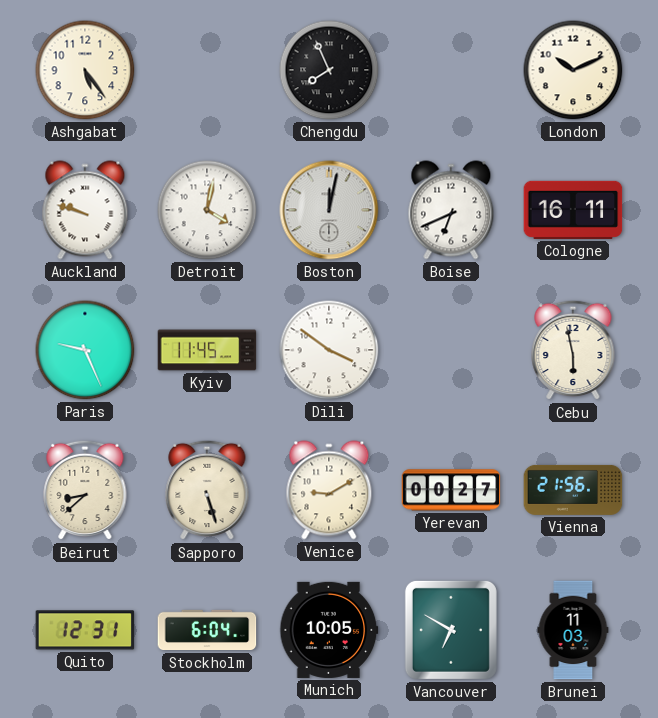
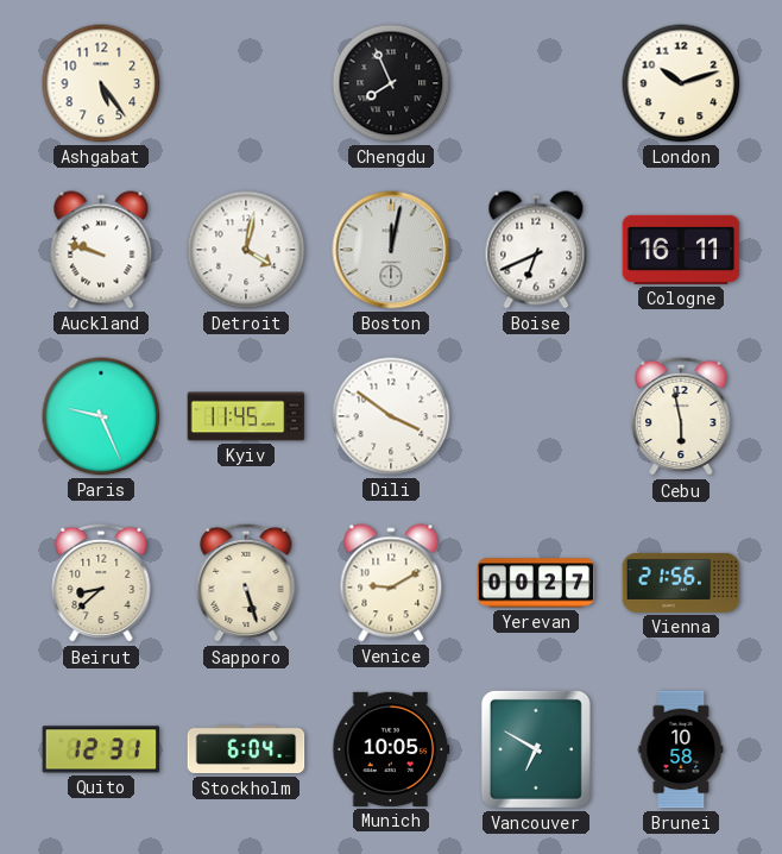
London: 10:11 -> 10:12 (681, 83)
Brunei: 11:03 -> 10:58 (681, 749)
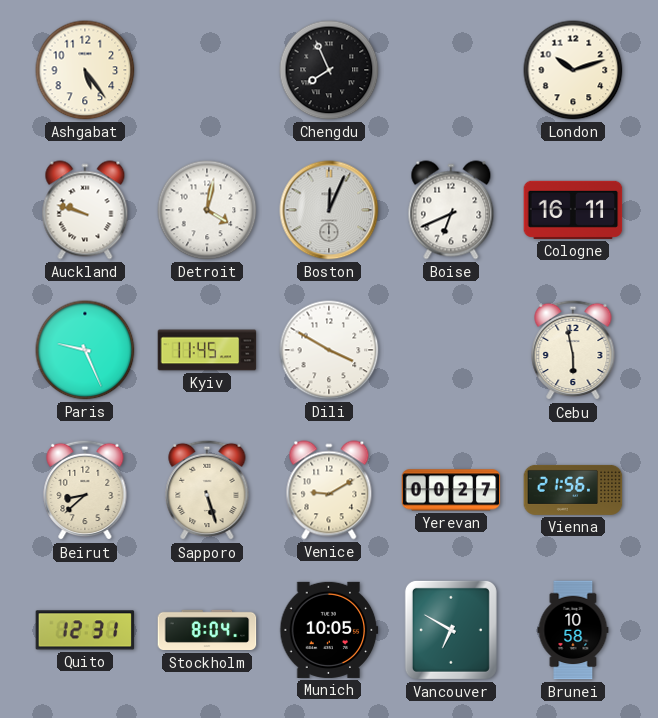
Boston: 12:02 -> 12:04 (329, 210)
Dili: 3:51 -> 3:50 (329, 350)
Stockholm: 6:04 -> 8:04 (207, 630)
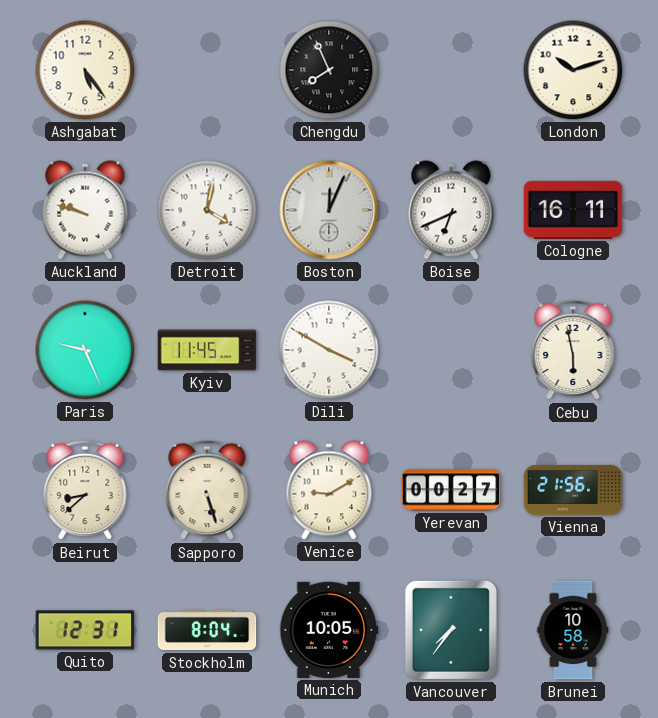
Vancouver: 6:50 -> 7:36 (451, 630)
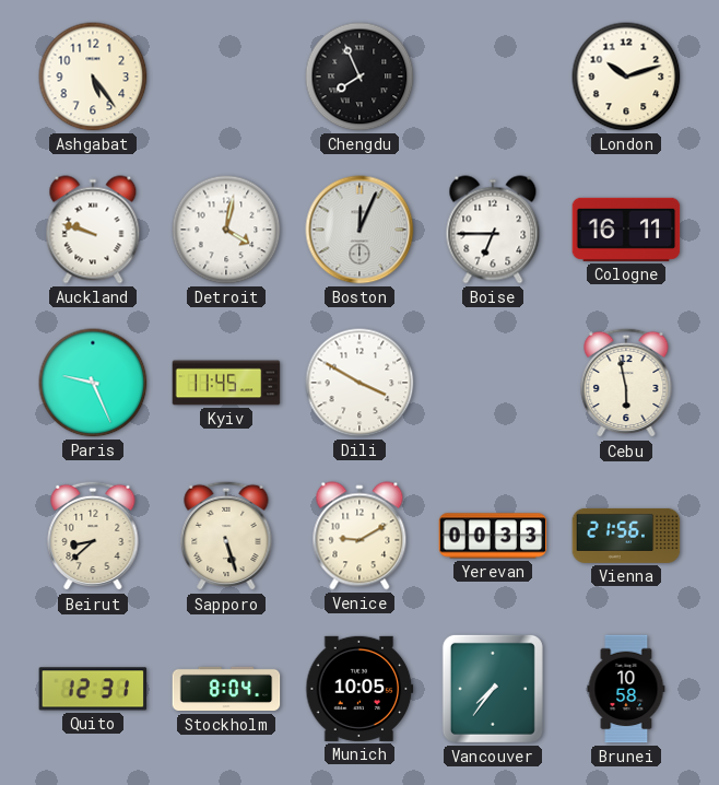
Boise: 6:41 -> 6:45 (493, 230)
Yerevan: 00:27 -> 00:33 (493, 536)
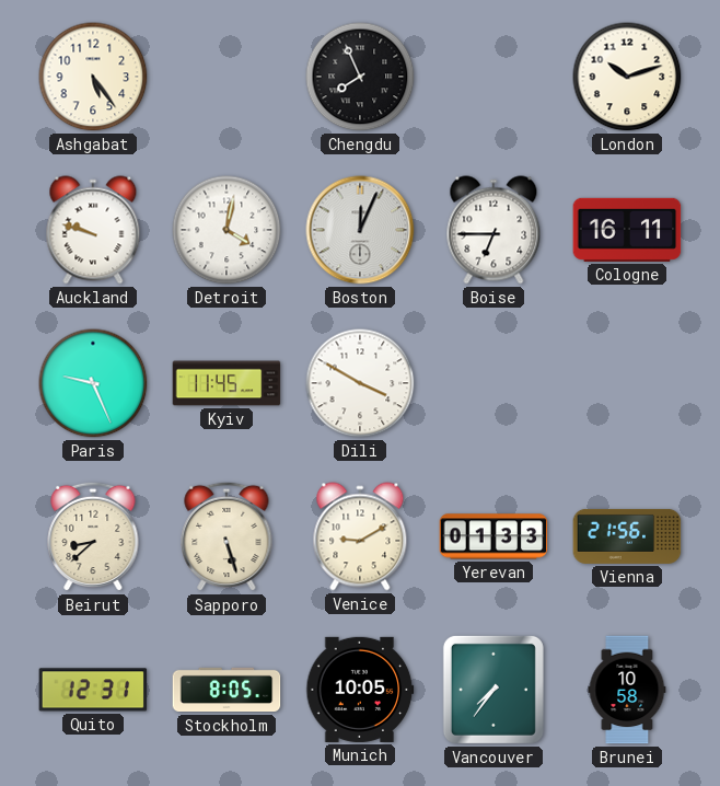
Cebu: 5:58 -> none (626, 383)
Yerevan: 00:33 -> 01:33 (493, 536)
Stockholm: 8:04 -> 8:05 (227, 690)
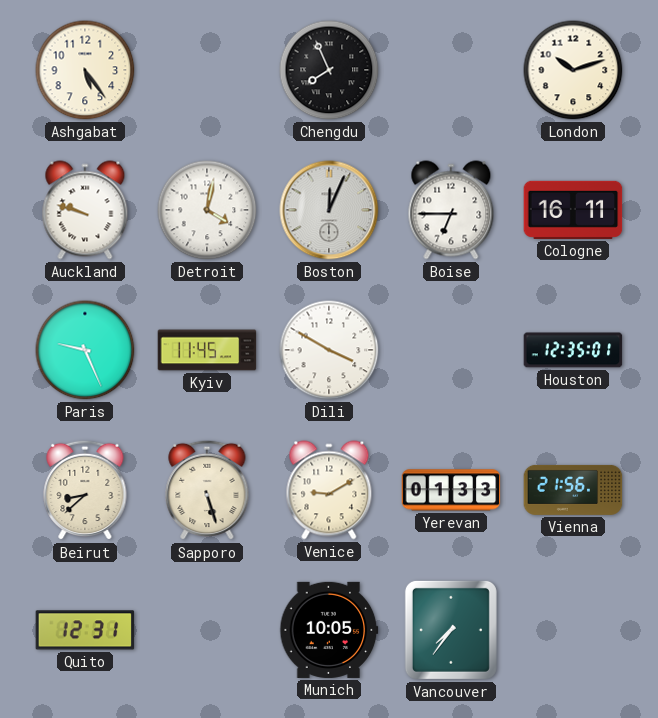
Houston: none -> 12:35 (573, 350)
Stockholm: 8:05 -> none (227, 690)
Brunei: 10:58 -> none (627, 690)
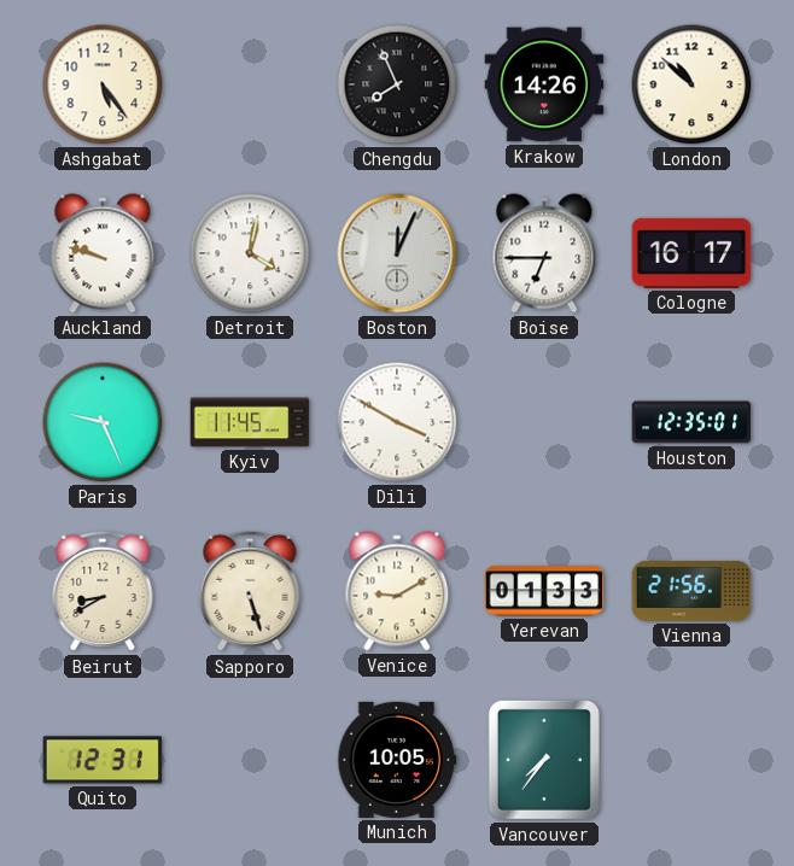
Krakow: none -> 14:26 (544, 84)
London: 10:12 -> 10:52 (691, 84)
Cologne: 16:11 -> 16:17 (691, 253)
Beirut: 8:38 -> 8:40 (103, 591)
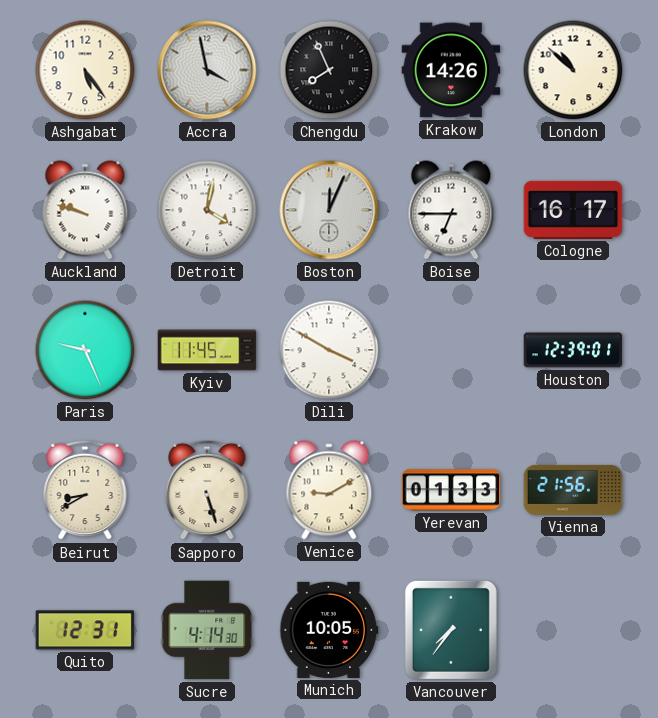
Accra: none -> 3:58 (207, 70)
Houston: 12:35 -> 12:39 (573, 350)
Sucre: none -> 4:14 (207, 630)
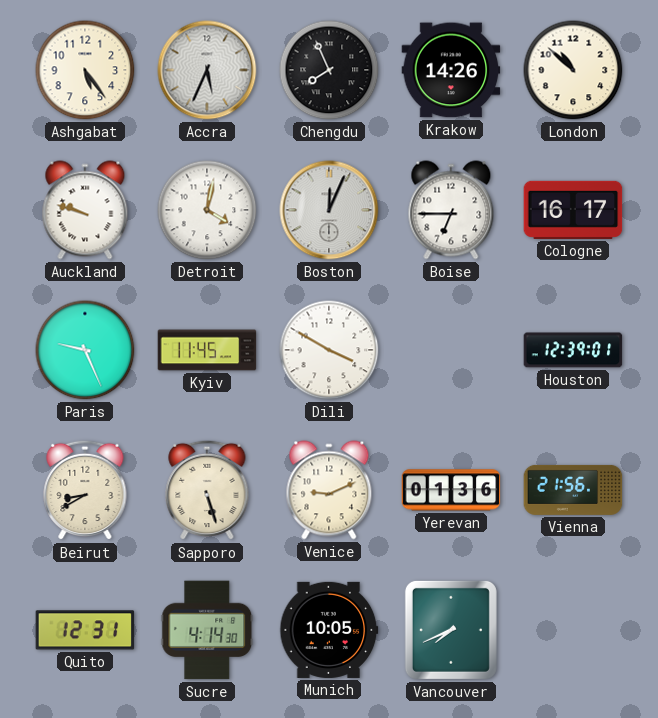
Accra: 3:58 -> 5:34 (207, 70)
Venice: 9:10 -> 9:11 (329, 490)
Yerevan: 01:33 -> 01:36 (451, 490)
Vancouver: 7:36 -> 7:41 (451, 630)
